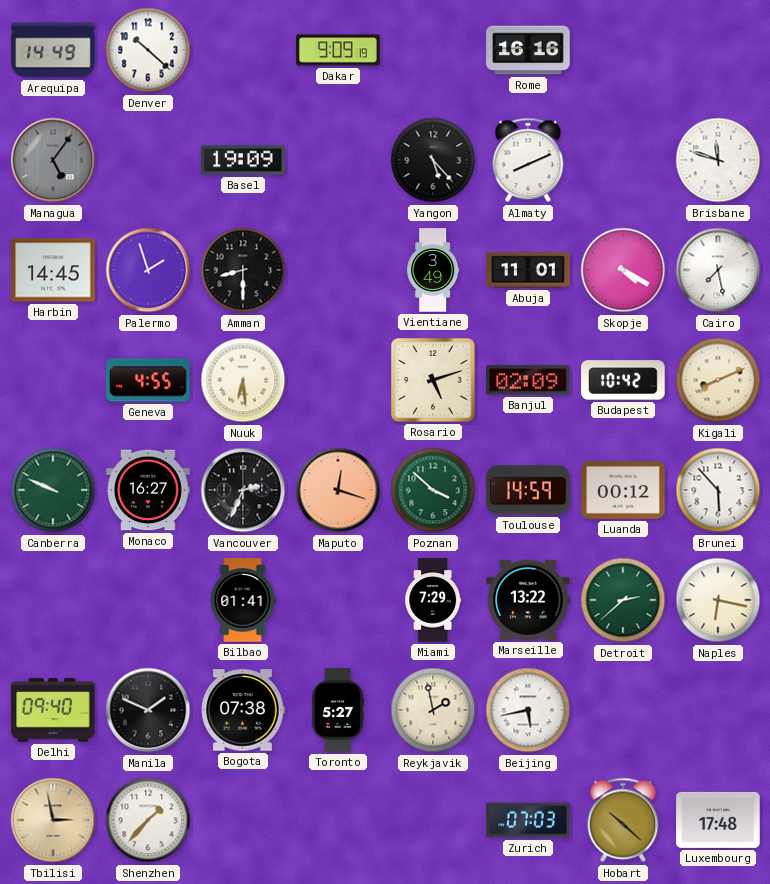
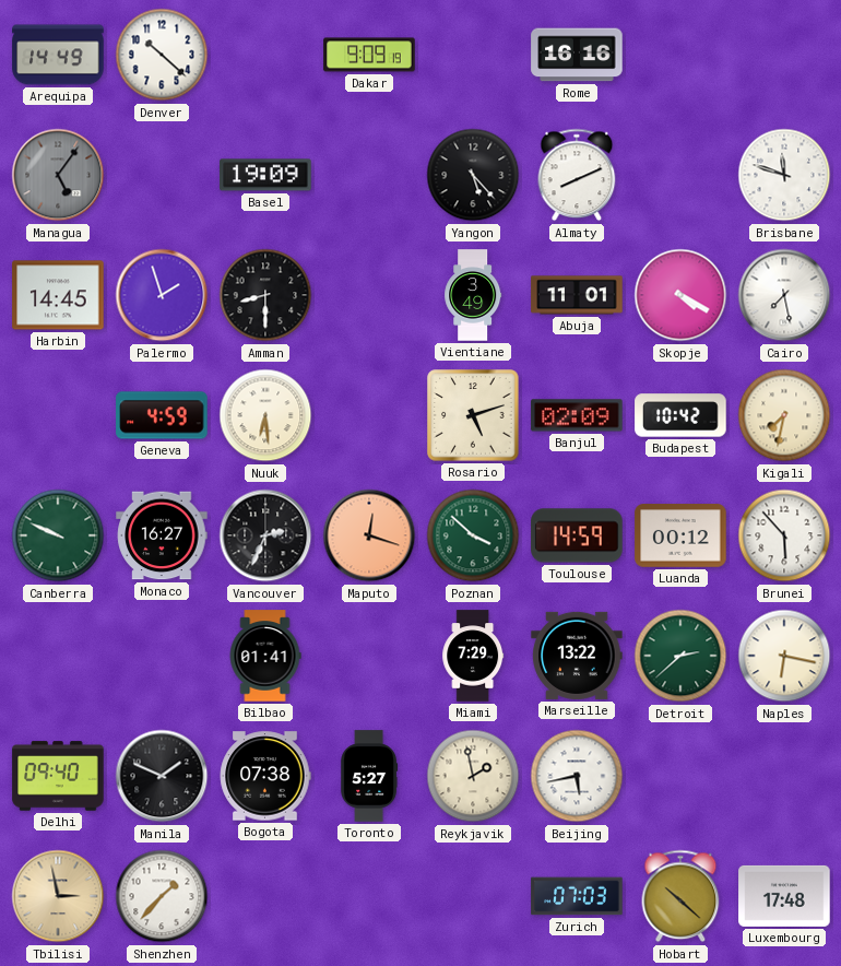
Geneva: 4:55 -> 4:59 (162, 415)
Kigali: 8:11 -> 7:32 (784, 415)
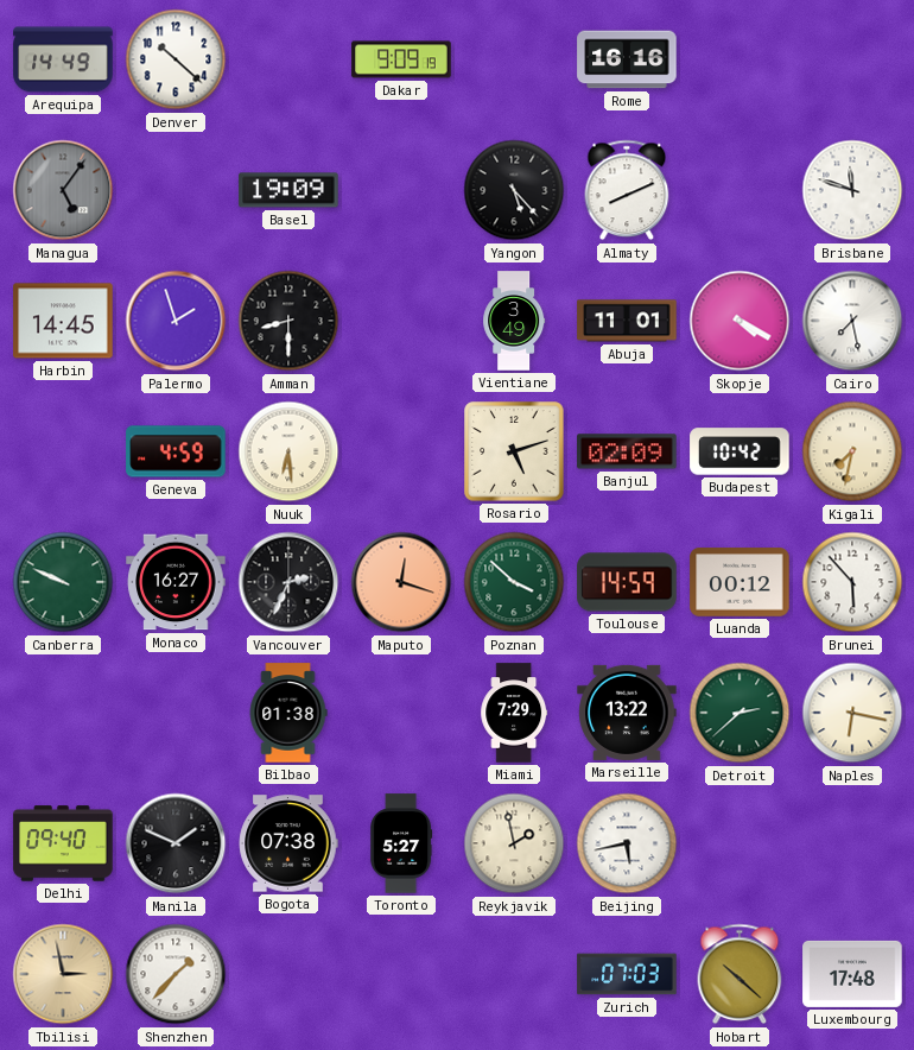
Bilbao: 01:41 -> 01:38 (288, 713)
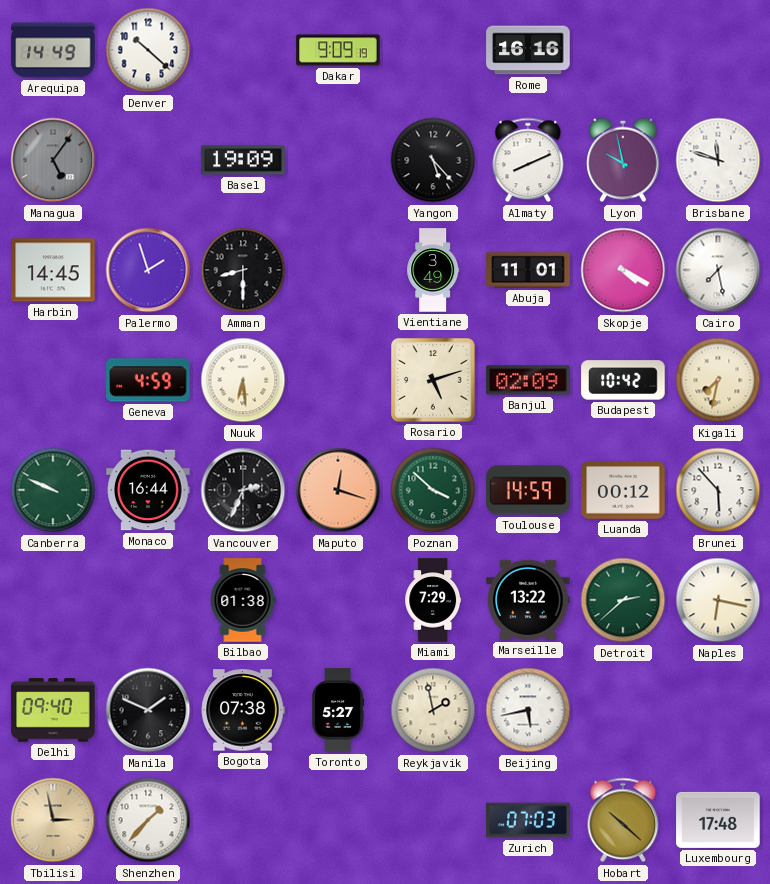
Lyon: none -> 9:58 (623, 160)
Monaco: 16:27 -> 16:44 (148, 490)
